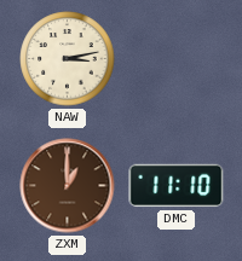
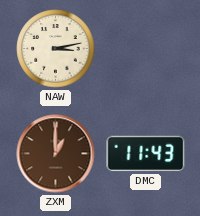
DMC: 11:10 -> 11:43 (146, 154)
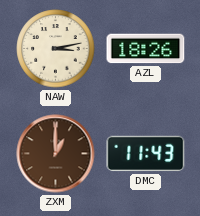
AZL: none -> 18:26 (146, 49)
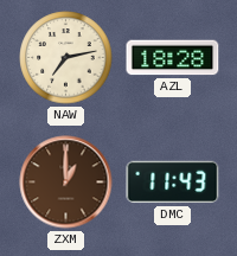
NAW: 3:13 -> 7:13 (66, 58)
AZL: 18:26 -> 18:28 (173, 58)
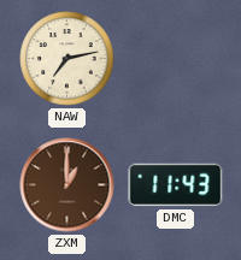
AZL: 18:28 -> none (173, 58)
